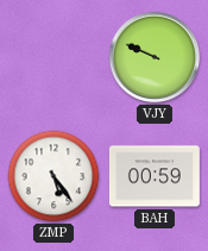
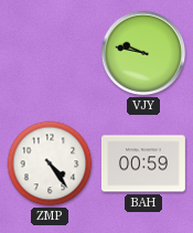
VJY: 9:49 -> 9:47 (143, 53)
ZMP: 5:24 -> 4:24 (50, 163)
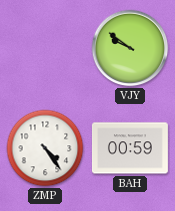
VJY: 9:47 -> 9:51 (130, 48)
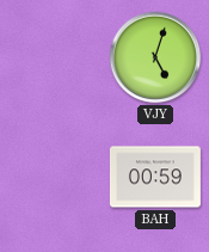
VJY: 9:51 -> 5:03 (155, 57)
ZMP: 4:24 -> none (45, 148)
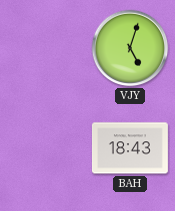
BAH: 00:59 -> 18:43 (130, 148)
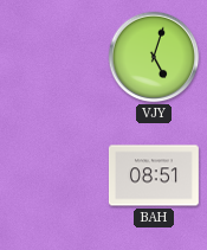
BAH: 18:43 -> 08:51 (154, 175)
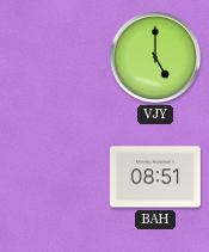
VJY: 5:03 -> 5:00 (155, 57)
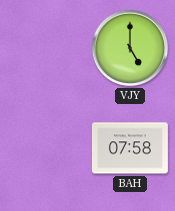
BAH: 08:51 -> 07:58 (130, 148)
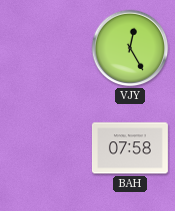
VJY: 5:00 -> 12:25 (130, 48)
